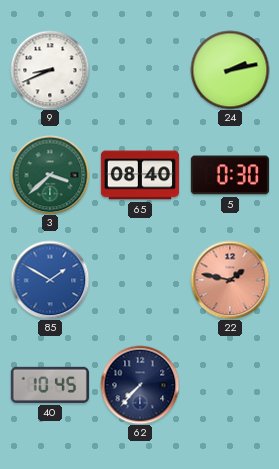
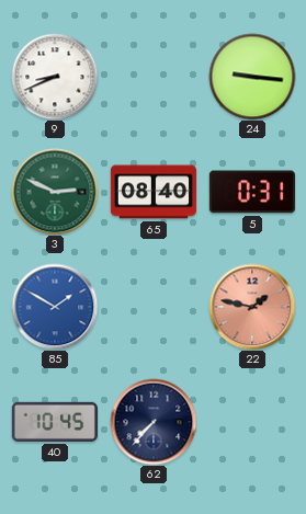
24: 2:13 -> 9:16 (252, 77)
3: 3:38 -> 2:49 (55, 192)
5: 0:30 -> 0:31 (252, 192)
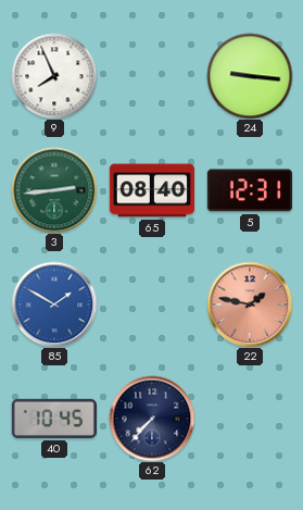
9: 8:41 -> 7:56 (54, 76)
3: 2:49 -> 2:44 (54, 190)
5: 0:31 -> 12:31 (250, 190)
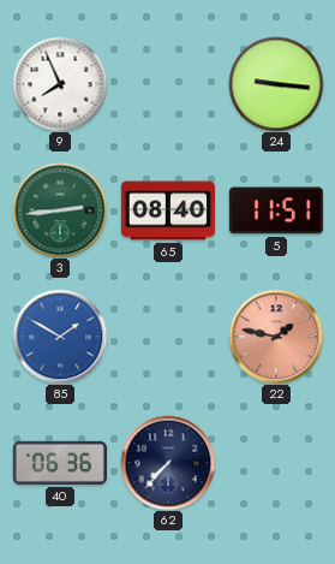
5: 12:31 -> 11:51 (276, 210)
40: 10:45 -> 06:36 (60, 463)
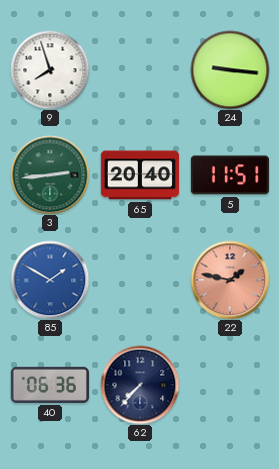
9: 7:56 -> 7:57 (50, 70)
65: 08:40 -> 20:40 (140, 175)
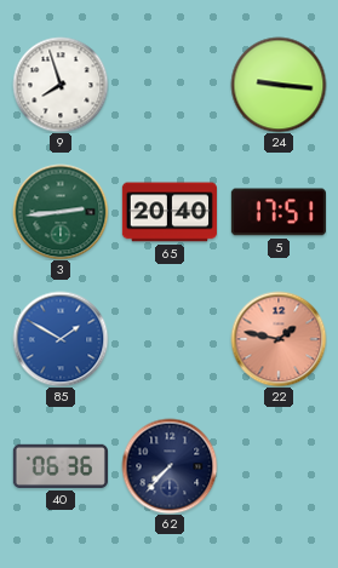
5: 11:51 -> 17:51 (279, 212)
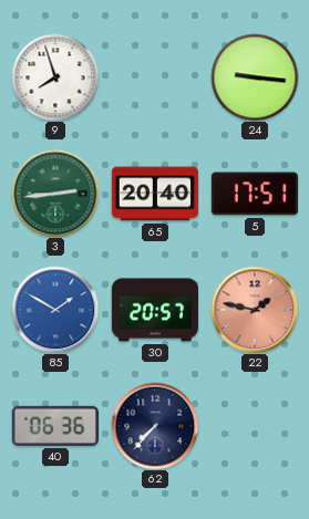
30: none -> 20:57 (154, 310)
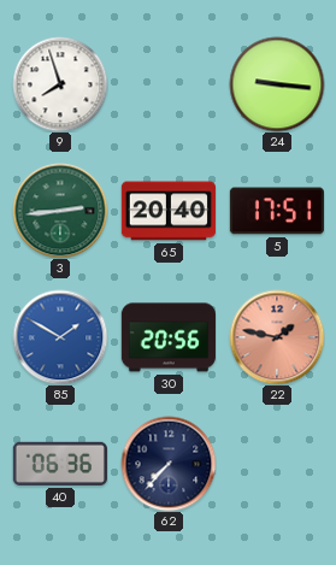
30: 20:57 -> 20:56 (167, 337)
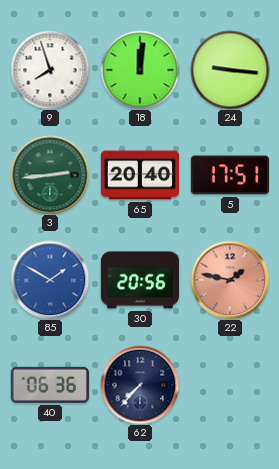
18: none -> 12:01 (140, 70)
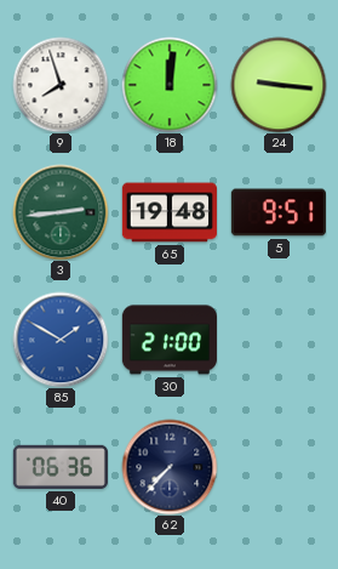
65: 20:40 -> 19:48 (170, 212)
5: 17:51 -> 9:51 (279, 212)
30: 20:56 -> 21:00 (168, 340)
22: 1:47 -> none (230, 280)
